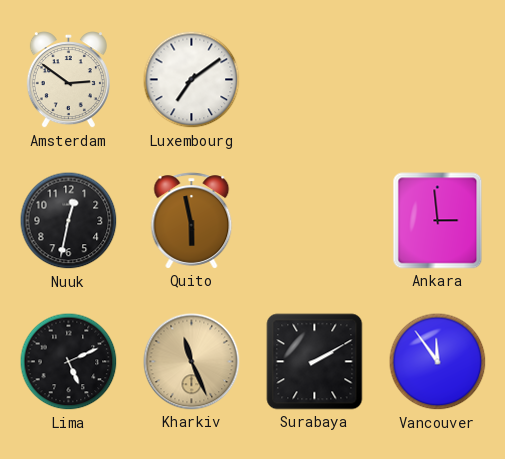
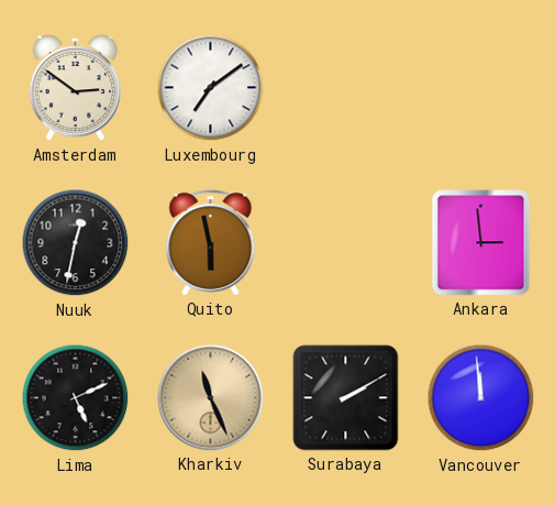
Vancouver: 11:54 -> 11:59 (481, 398)
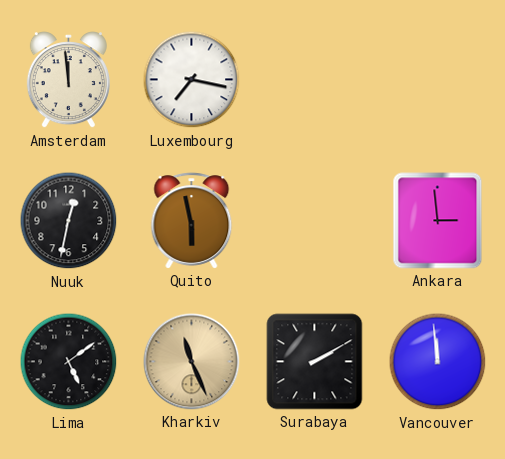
Amsterdam: 2:51 -> 11:59 (68, 80)
Luxembourg: 7:09 -> 7:17 (192, 80)
Lima: 5:11 -> 5:09 (69, 362)
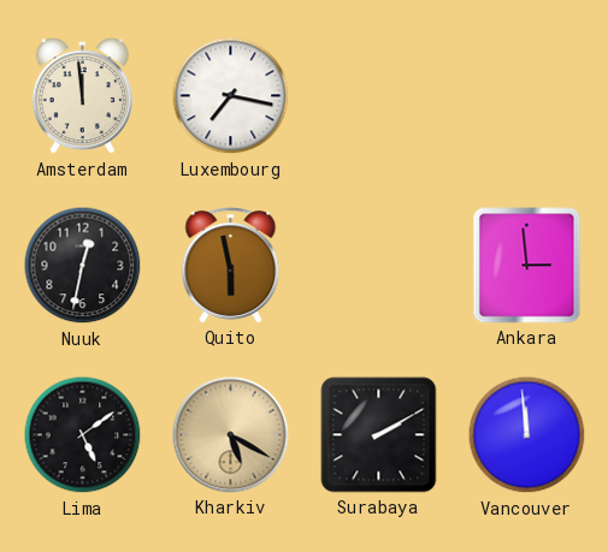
Kharkiv: 11:26 -> 5:20 (231, 435)
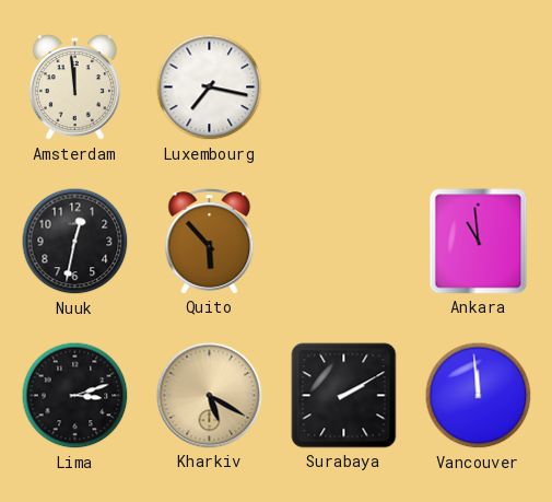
Quito: 5:58 -> 5:53 (210, 242)
Ankara: 2:59 -> 10:59 (479, 242)
Lima: 5:09 -> 3:12 (75, 396)
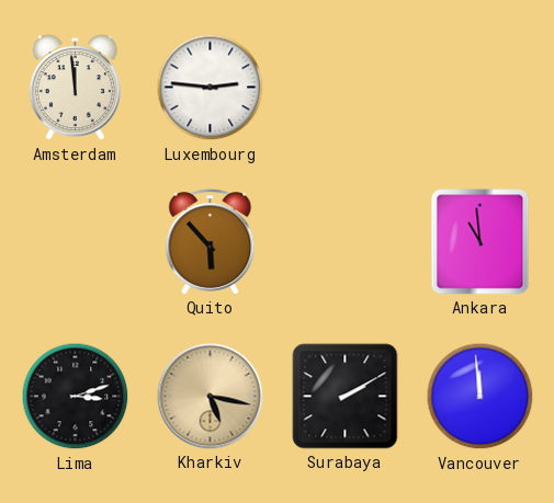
Luxembourg: 7:17 -> 2:46 (211, 88)
Nuuk: 12:32 -> none (75, 242)
Kharkiv: 5:20 -> 5:17 (211, 397)
